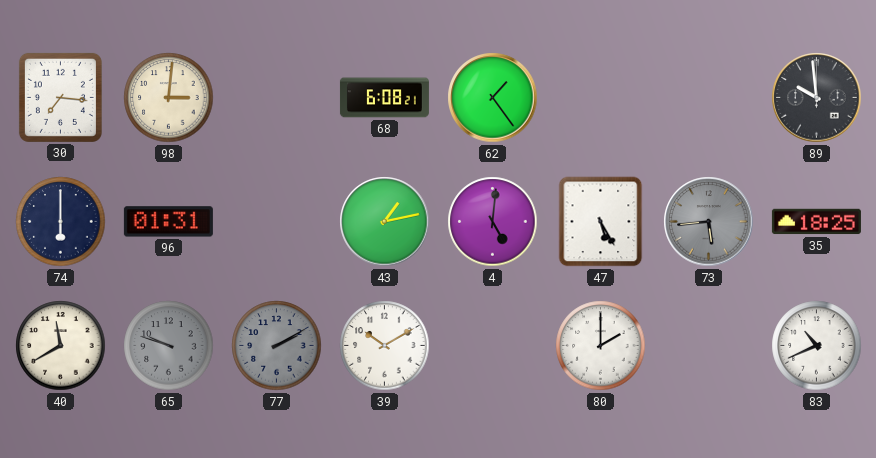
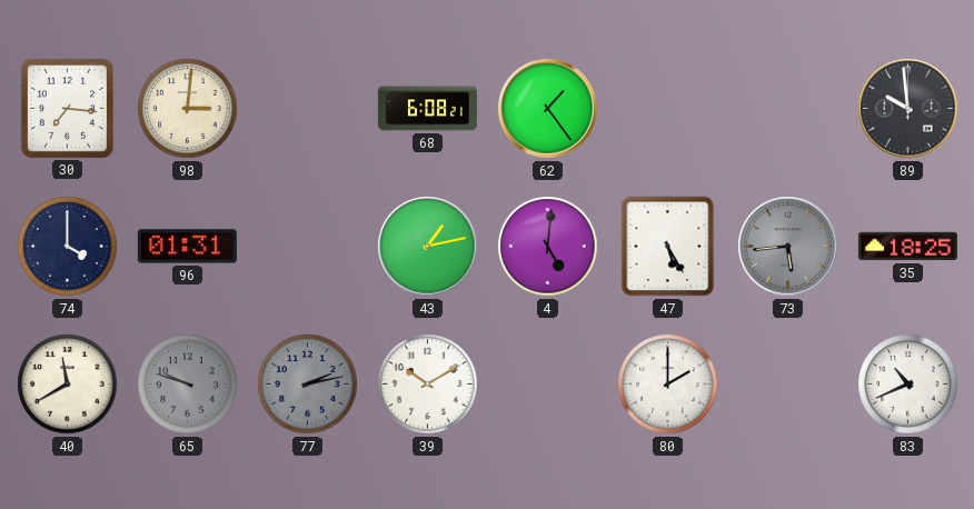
74: 6:00 -> 4:00 (68, 247)
77: 2:10 -> 2:13 (308, 385)
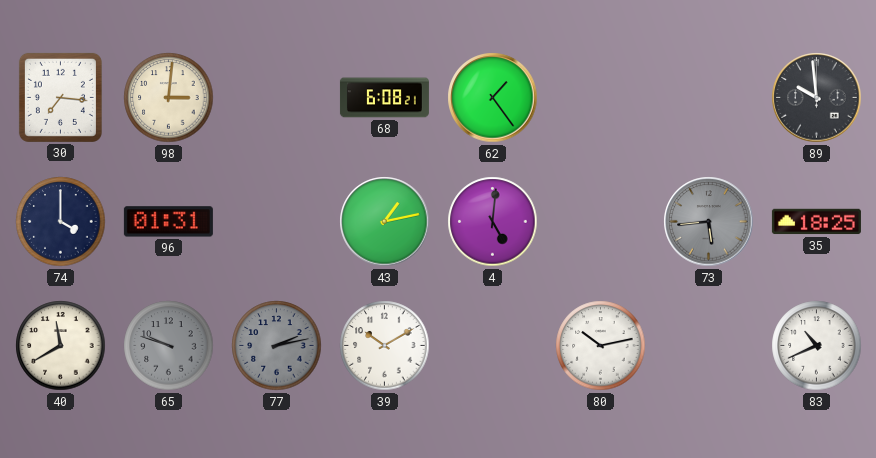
47: 5:25 -> none (668, 247)
80: 2:00 -> 10:13 (601, 346)
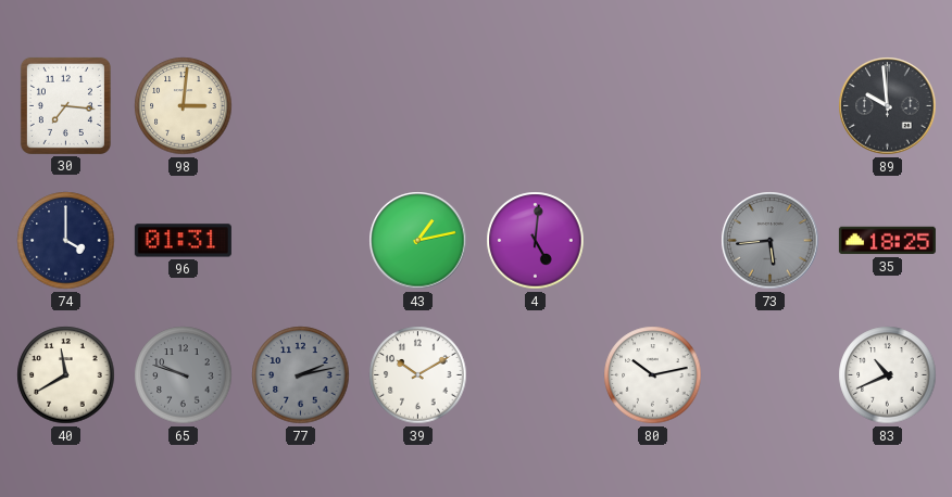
68: 6:08 -> none (384, 98)
62: 1:24 -> none (493, 98)
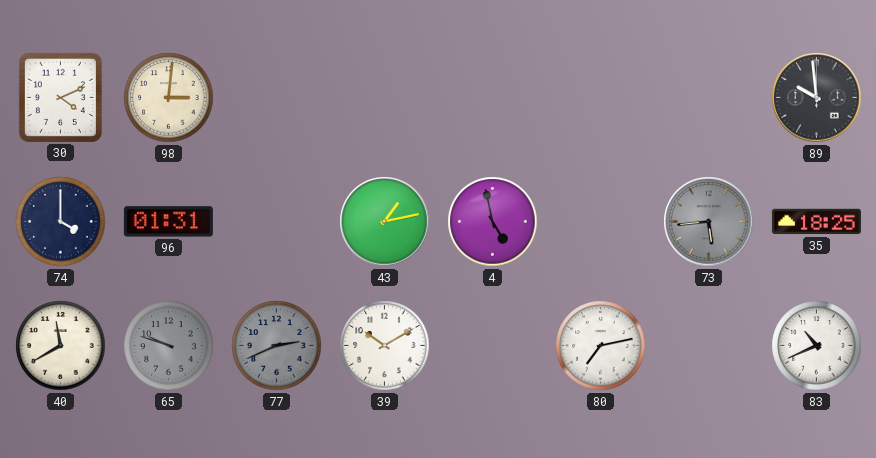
30: 7:16 -> 4:11 (60, 97)
4: 5:01 -> 4:58 (493, 222)
77: 2:13 -> 2:41 (277, 346)
80: 10:13 -> 7:13 (601, 346)
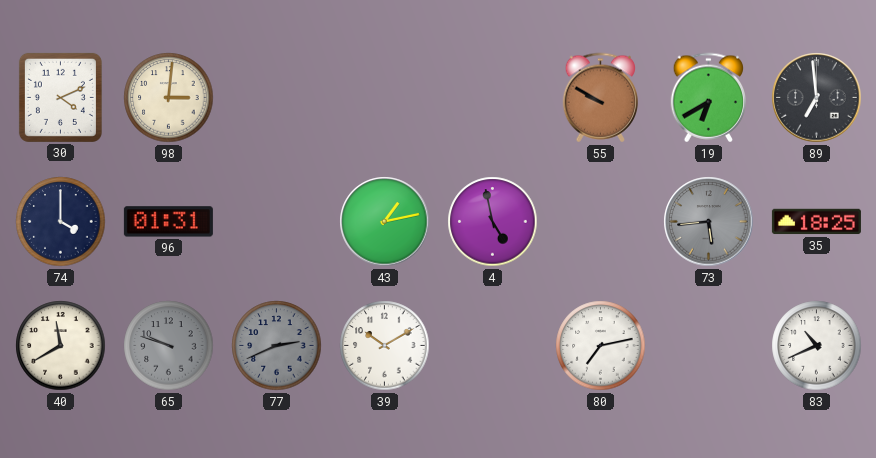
55: none -> 9:50 (600, 98)
19: none -> 6:40 (708, 98)
89: 9:59 -> 6:59 (817, 98)
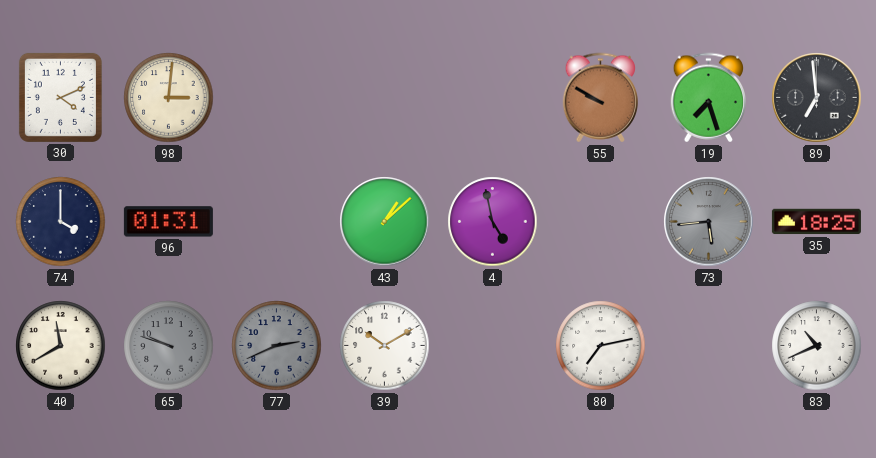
19: 6:40 -> 7:27 (708, 98)
43: 1:13 -> 1:08 (385, 222)
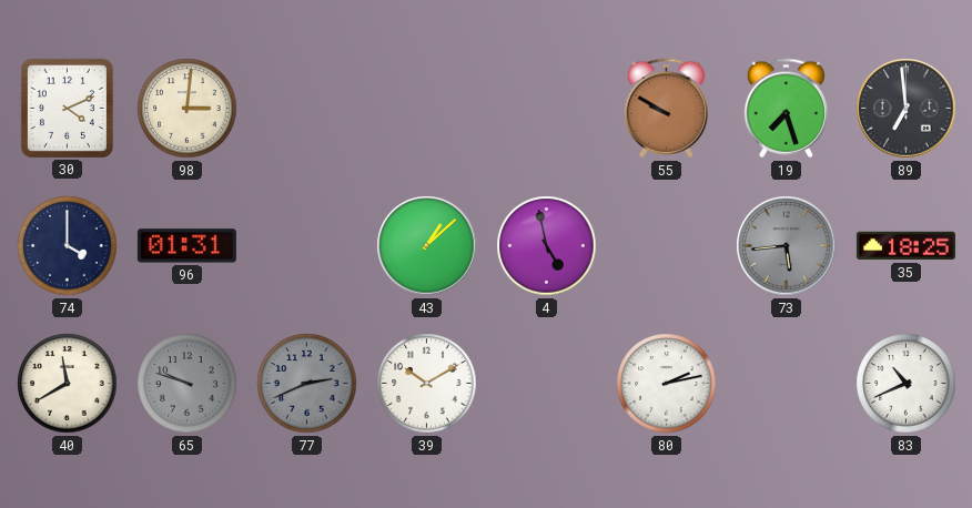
80: 7:13 -> 2:13 (667, 384)
